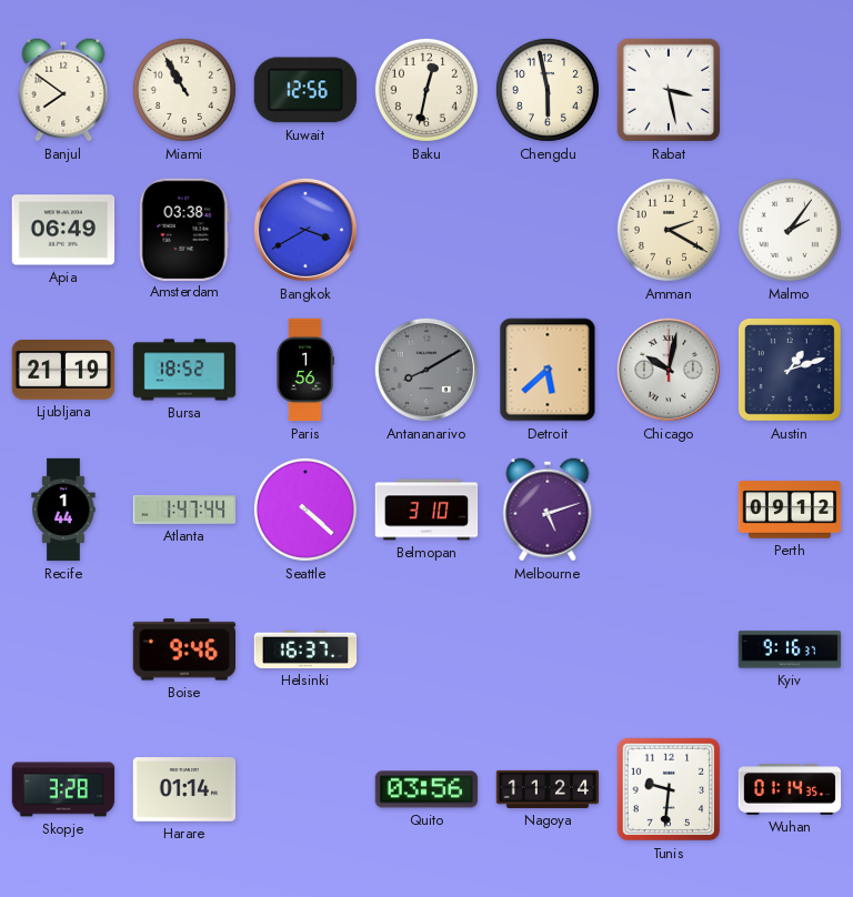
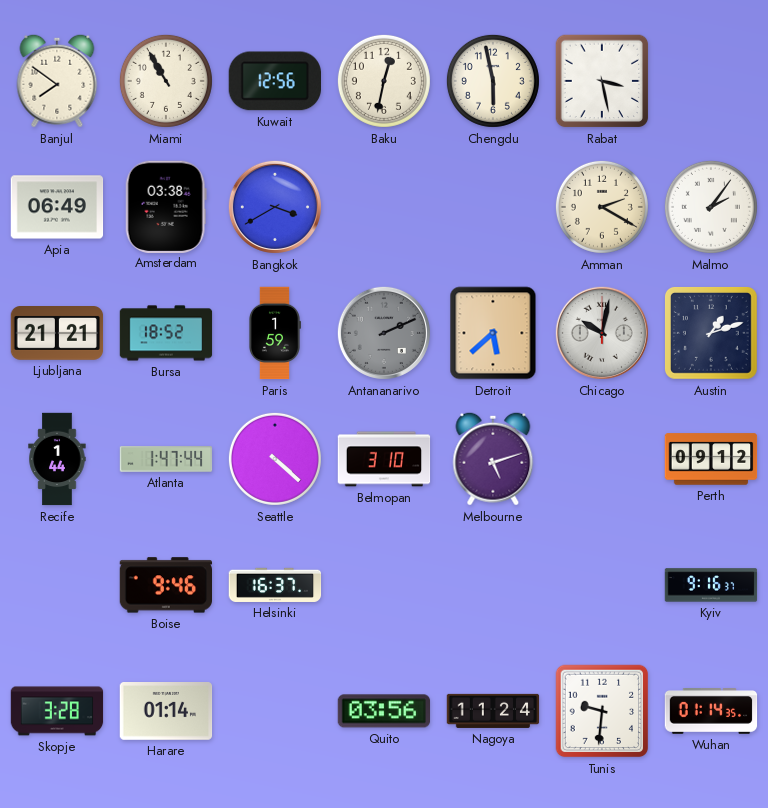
Ljubljana: 21:19 -> 21:21 (57, 334)
Paris: 1:56 -> 1:59 (274, 333)
Antananarivo: 8:10 -> 2:11 (384, 333)
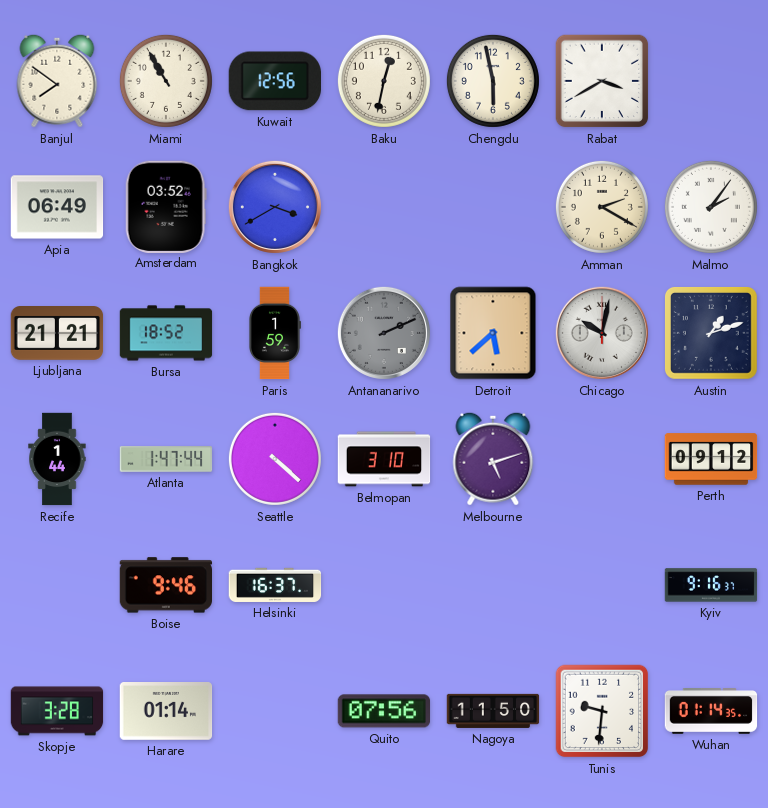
Rabat: 3:28 -> 3:40 (602, 81)
Amsterdam: 03:38 -> 03:52 (166, 206)
Quito: 03:56 -> 07:56 (384, 711)
Nagoya: 11:24 -> 11:50 (493, 711)
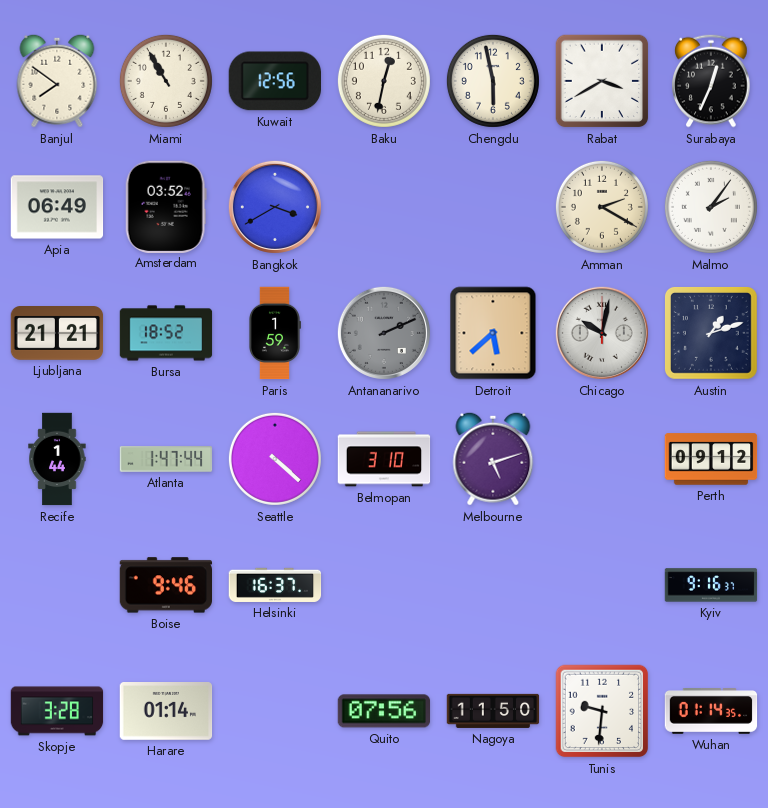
Surabaya: none -> 12:34 (711, 81)
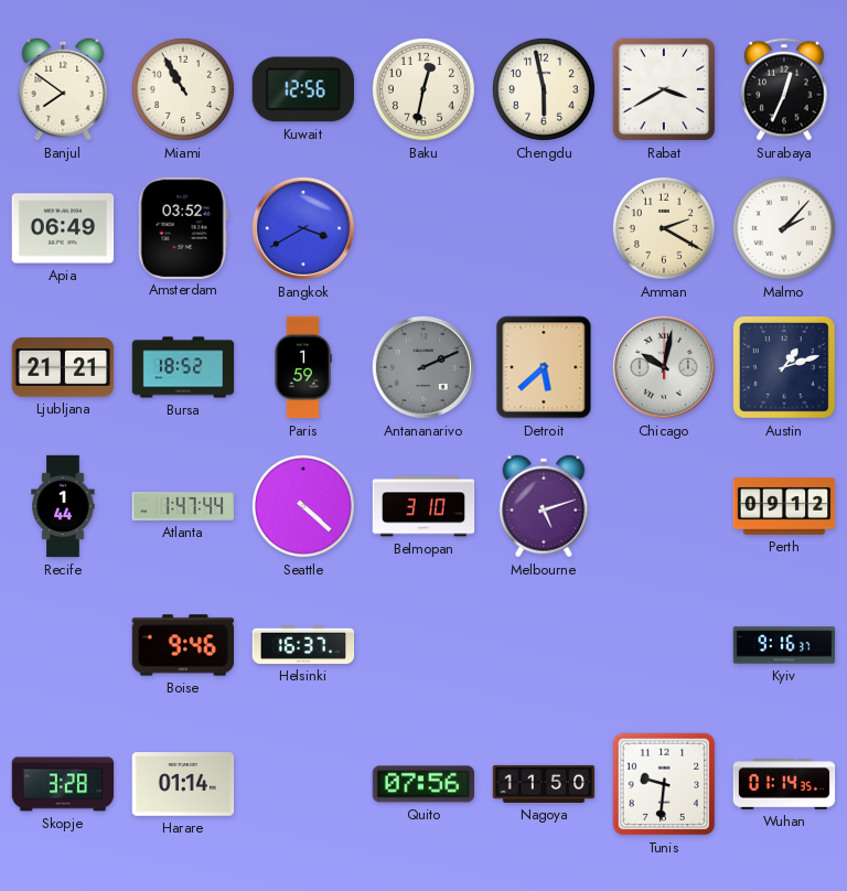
Malmo: 2:06 -> 2:07 (784, 228)
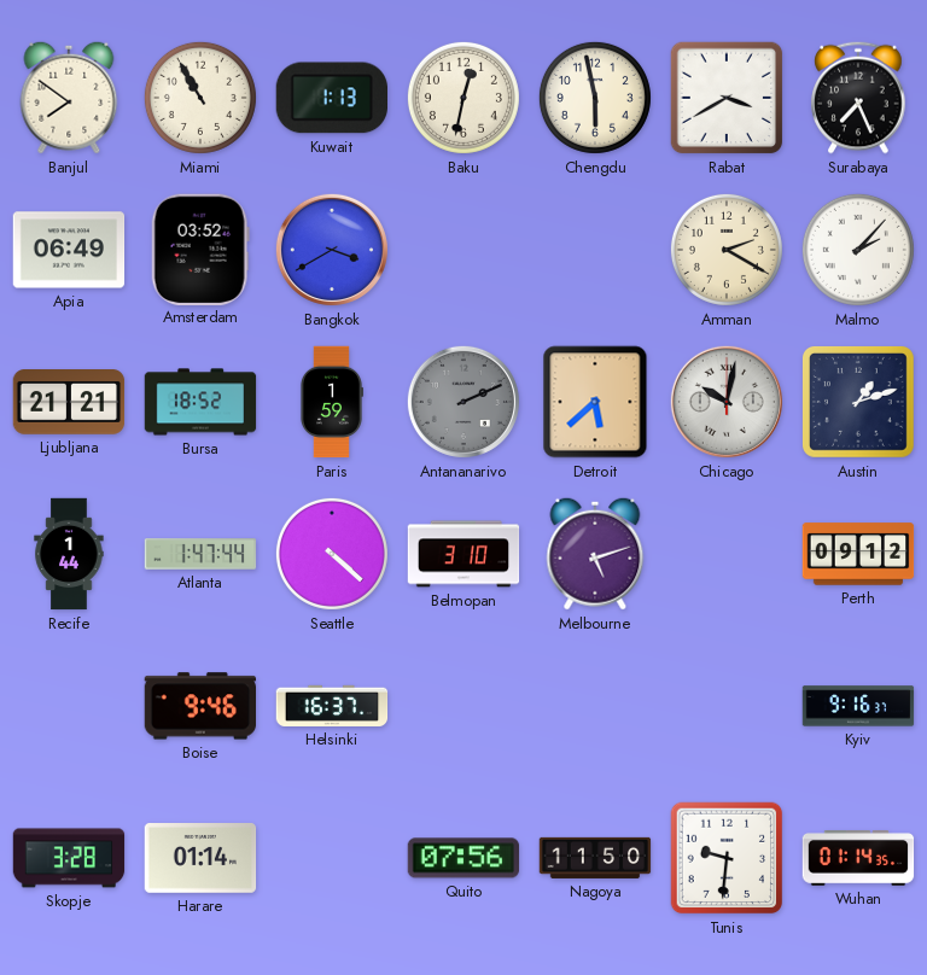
Kuwait: 12:56 -> 1:13 (331, 98)
Surabaya: 12:34 -> 7:26 (858, 98)
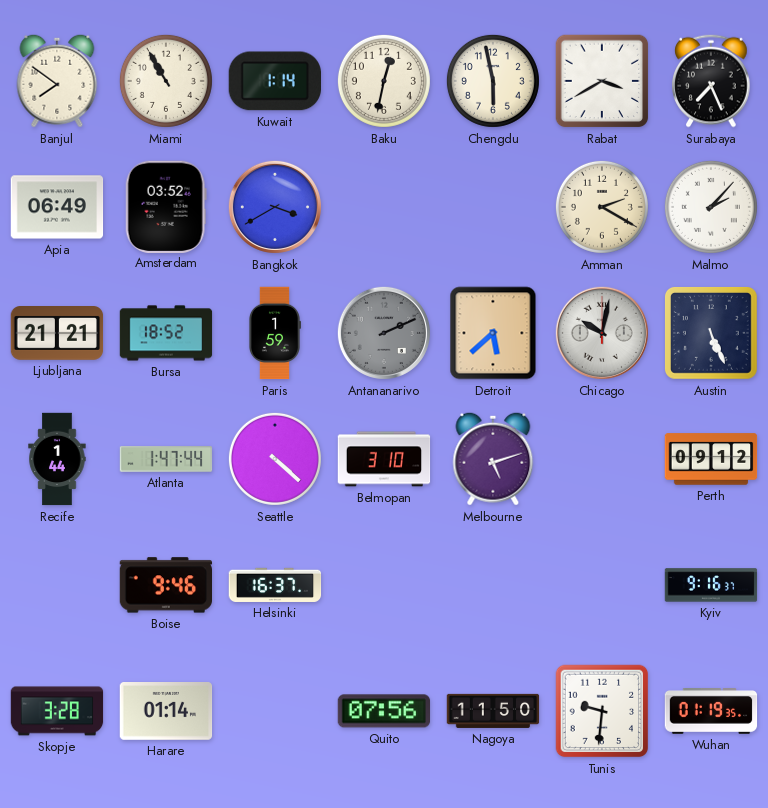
Kuwait: 1:13 -> 1:14 (274, 81)
Austin: 1:12 -> 5:26 (711, 333)
Wuhan: 01:14 -> 01:19 (711, 712)
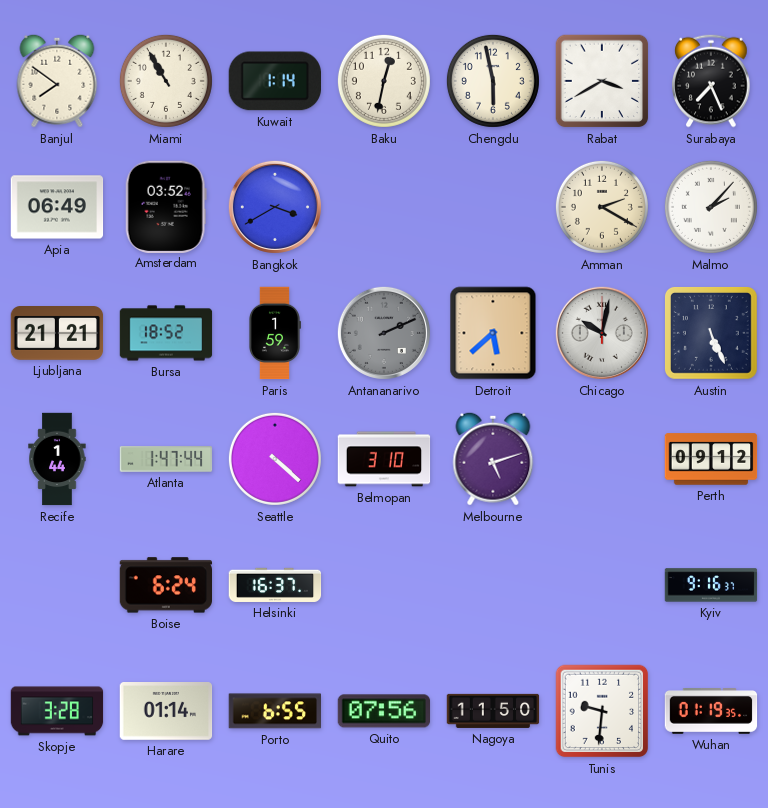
Boise: 9:46 -> 6:24 (166, 585)
Porto: none -> 6:55 (274, 711)
